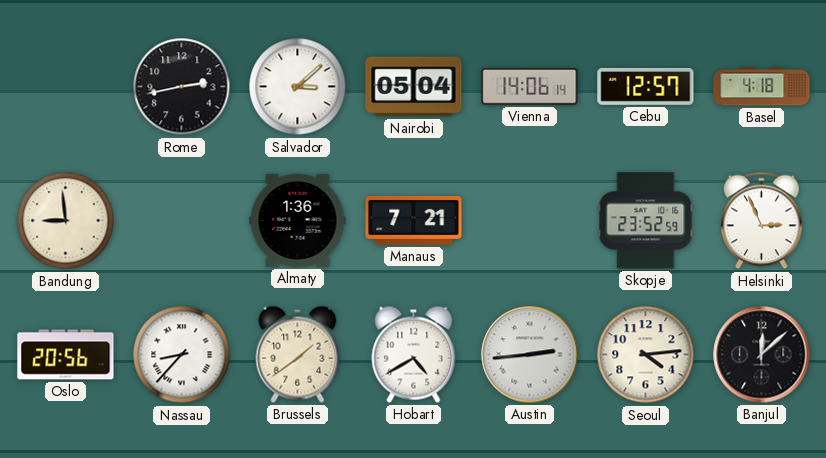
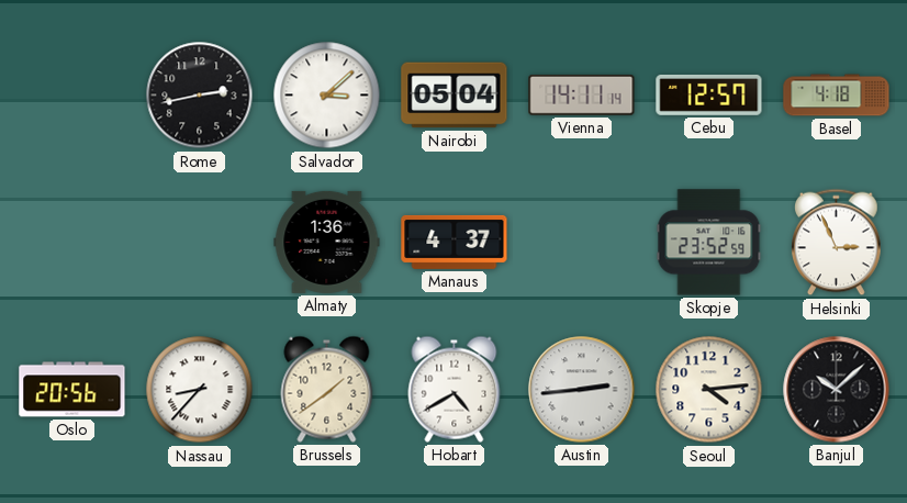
Vienna: 14:06 -> 14:11 (582, 94)
Bandung: 8:59 -> none (66, 221)
Manaus: 7:21 -> 4:37 (455, 242)
Banjul: 12:08 -> 10:08 (837, 390)
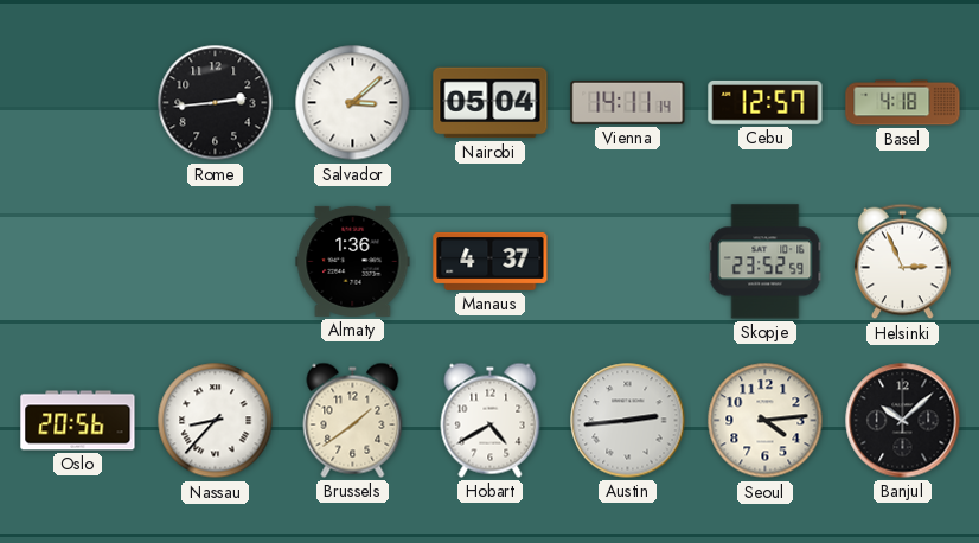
Rome: 2:43 -> 2:44 (216, 103)
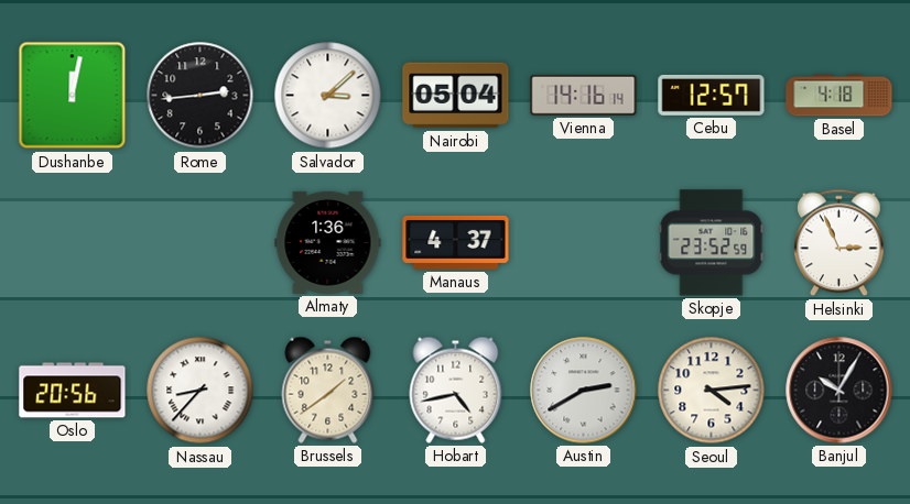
Dushanbe: none -> 12:02 (73, 96)
Vienna: 14:11 -> 14:16 (584, 95)
Hobart: 4:40 -> 4:43 (456, 390)
Austin: 2:44 -> 2:40 (584, 391)
Banjul: 10:08 -> 10:05 (839, 391)
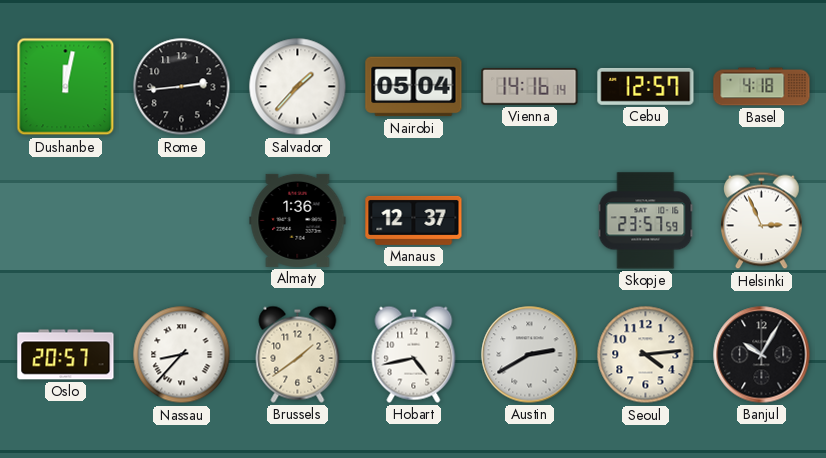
Salvador: 3:08 -> 1:37 (298, 87)
Manaus: 4:37 -> 12:37 (414, 220)
Skopje: 23:52 -> 23:57 (646, 221)
Oslo: 20:56 -> 20:57 (66, 355)
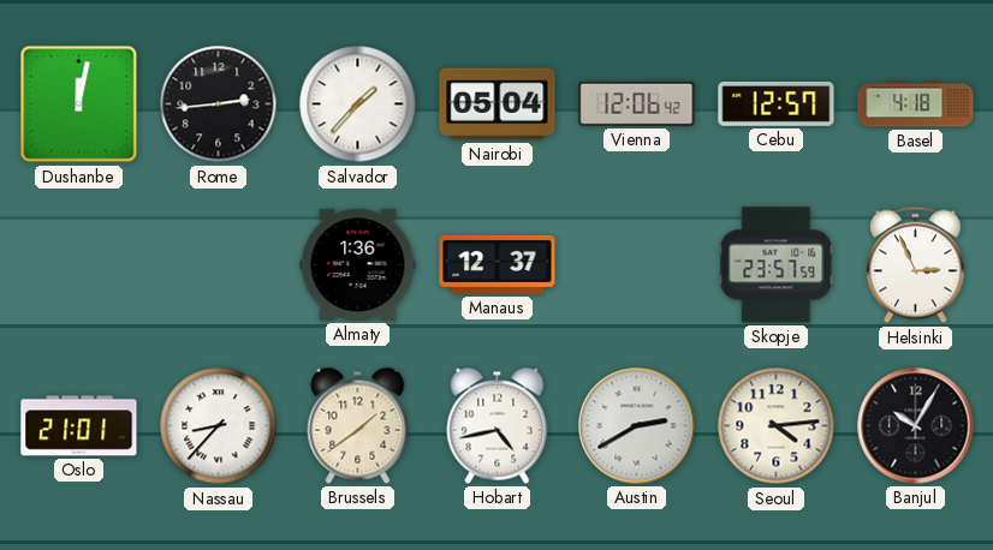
Vienna: 14:16 -> 12:06 (637, 103)
Oslo: 20:57 -> 21:01 (79, 426)
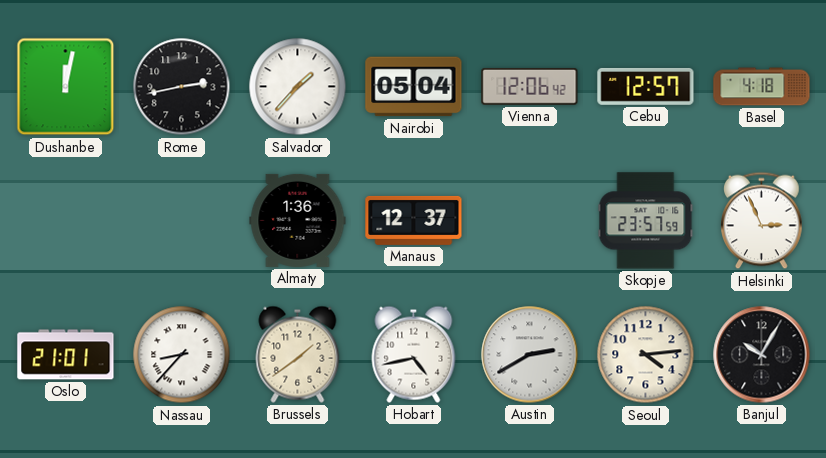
Rome: 2:44 -> 2:43 (182, 87)
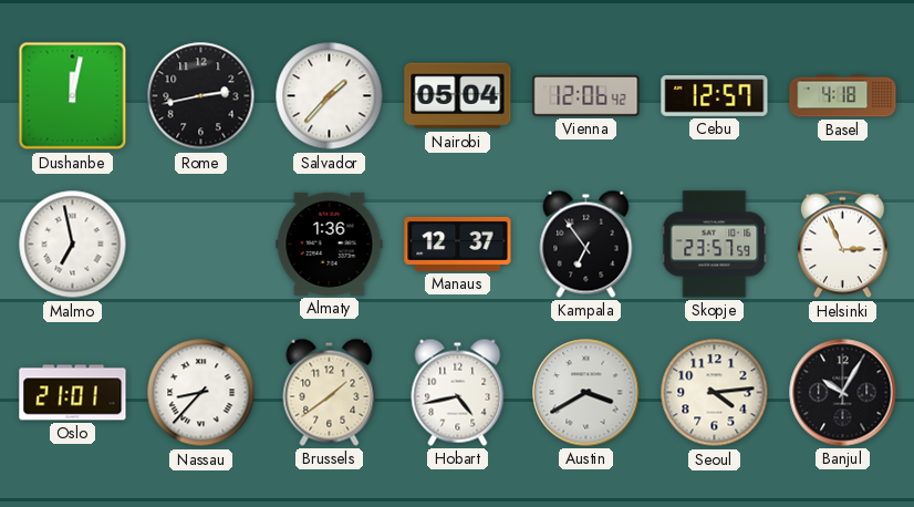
Malmo: none -> 6:58 (73, 245)
Kampala: none -> 6:54 (586, 244)
Austin: 2:40 -> 3:40 (586, 393)
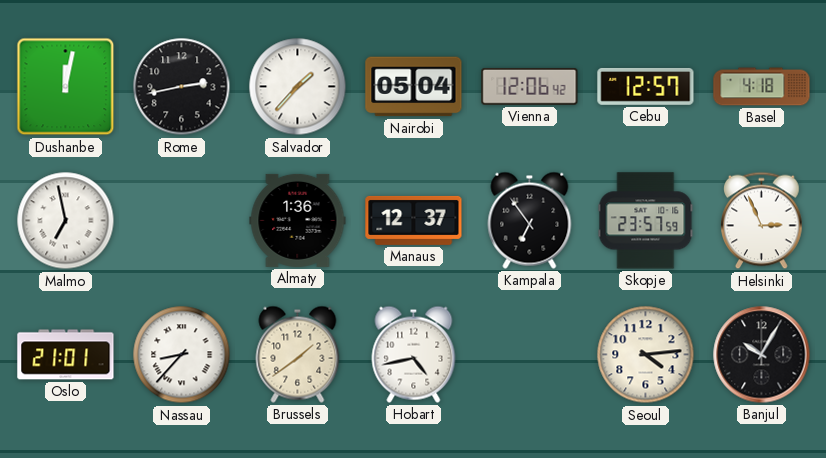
Austin: 3:40 -> none (586, 393)
